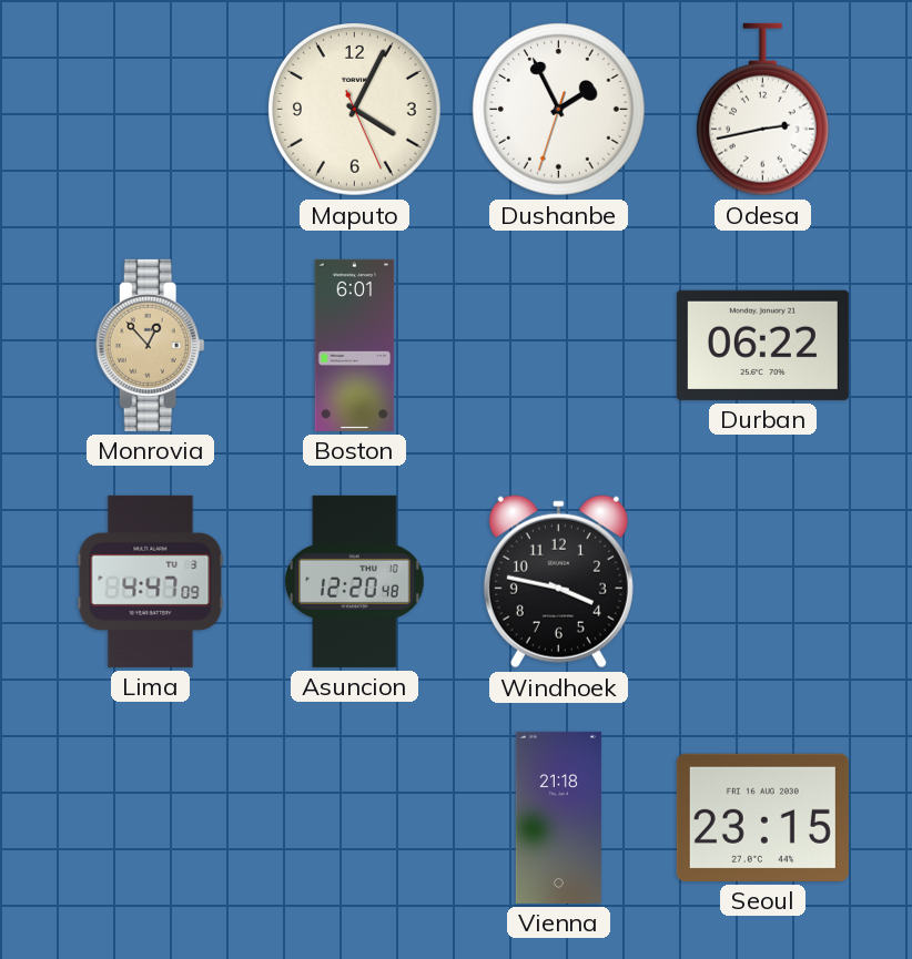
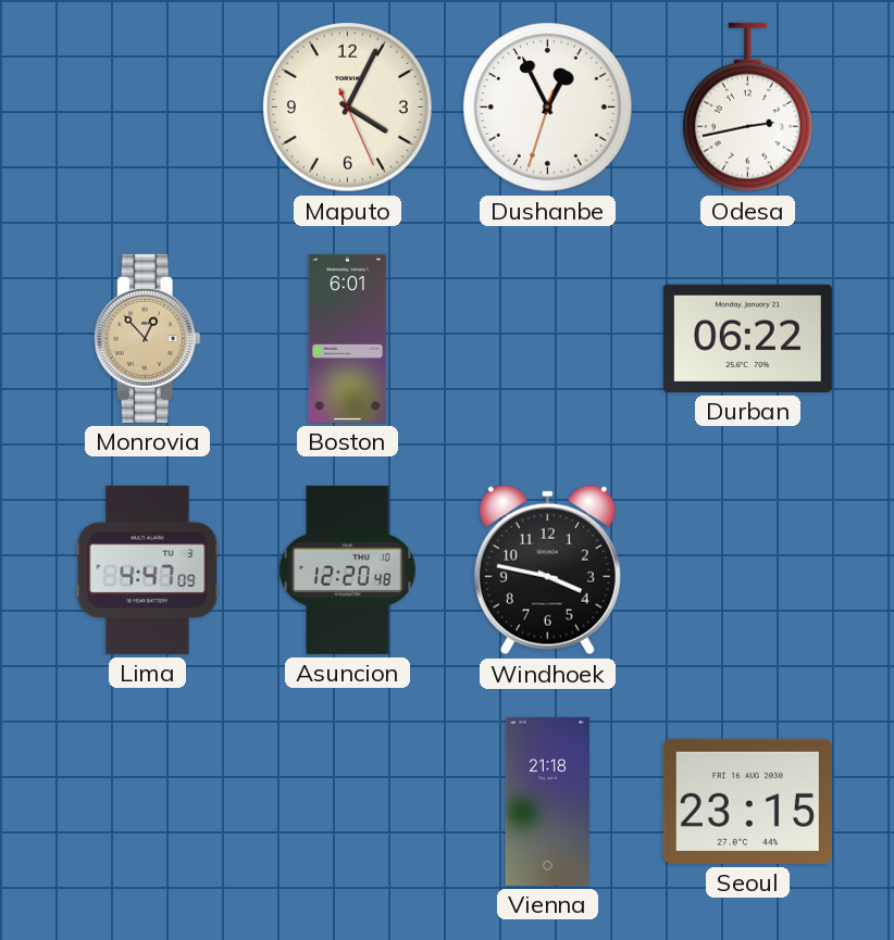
Dushanbe: 1:55 -> 12:55 (548, 108)
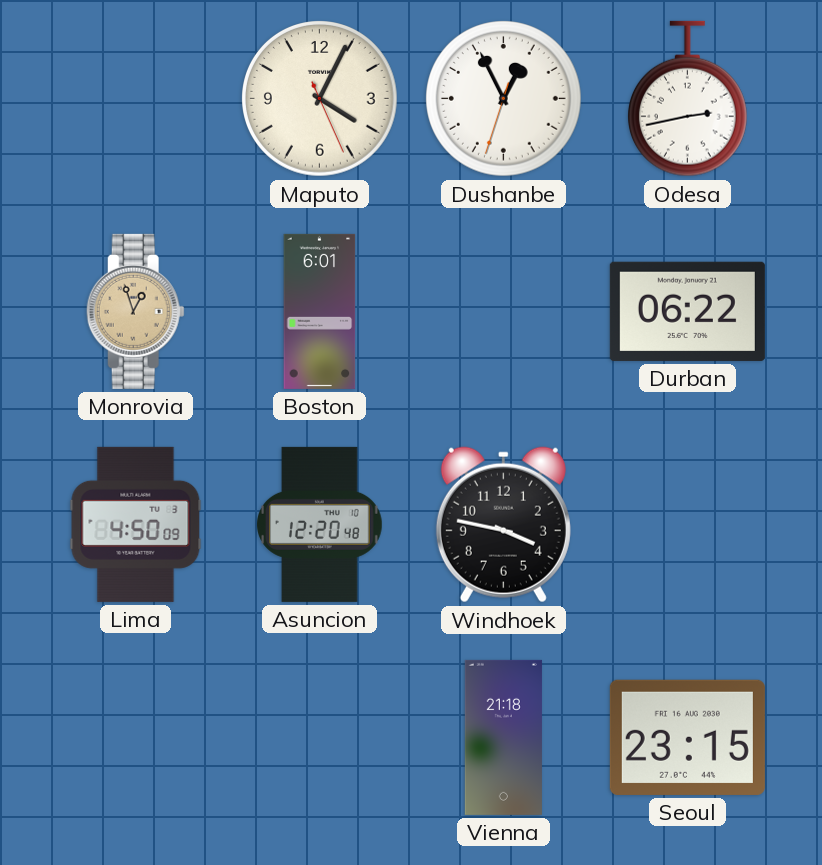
Monrovia: 12:53 -> 12:57 (135, 311)
Lima: 4:47 -> 4:50 (136, 524)
